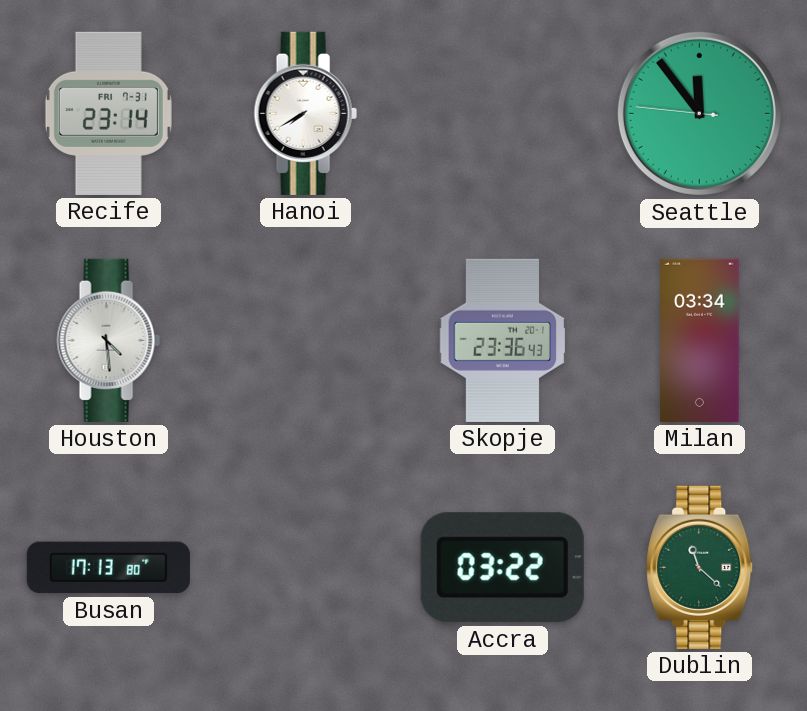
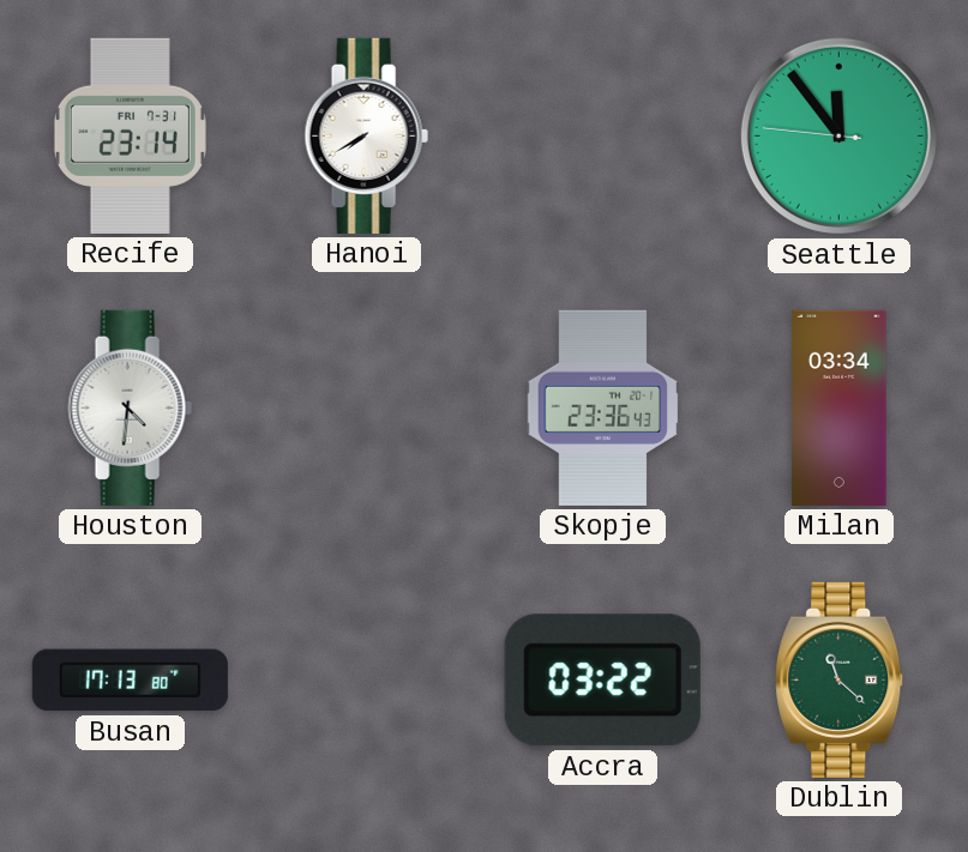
Houston: 4:29 -> 4:31 (130, 407)
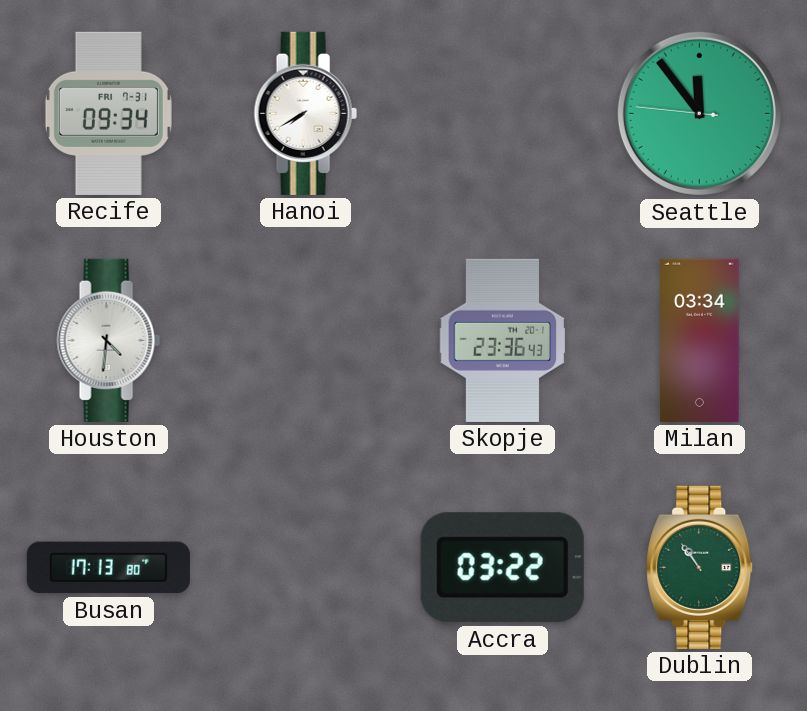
Recife: 23:14 -> 09:34 (108, 113)
Dublin: 11:22 -> 10:54 (700, 567)
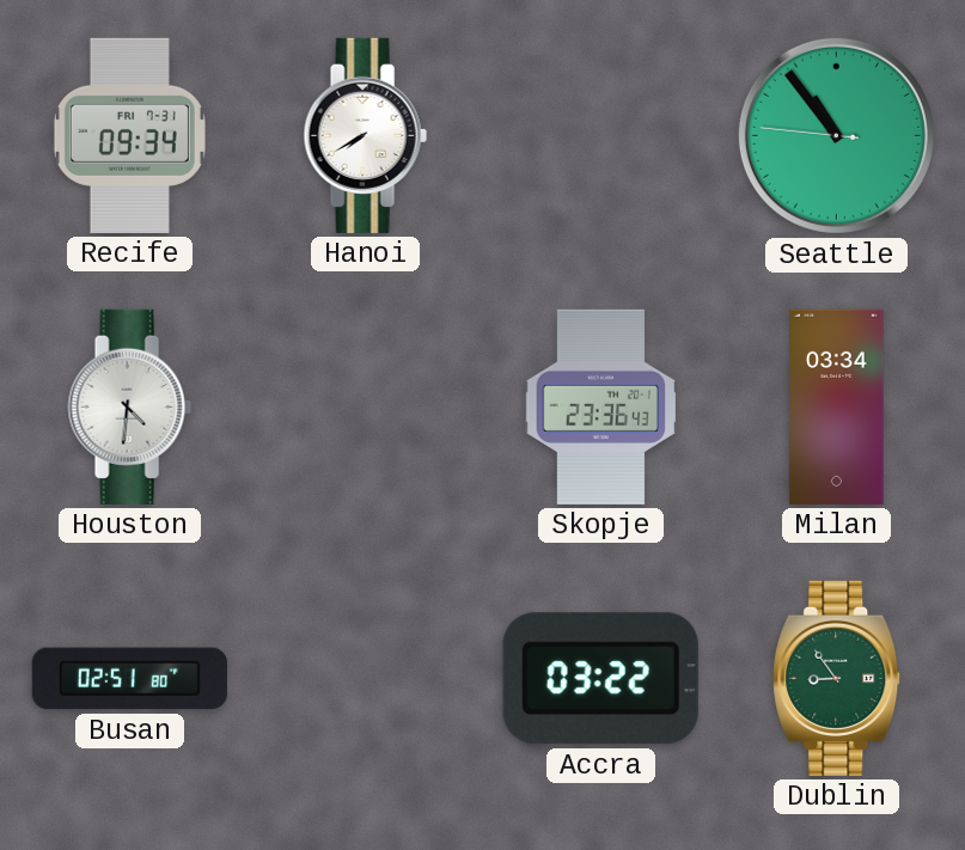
Seattle: 11:53 -> 10:53 (836, 135)
Busan: 17:13 -> 02:51 (129, 679)
Dublin: 10:54 -> 8:54 (837, 678)
